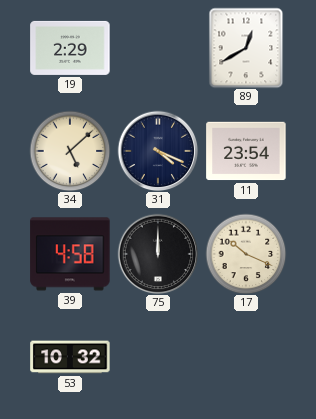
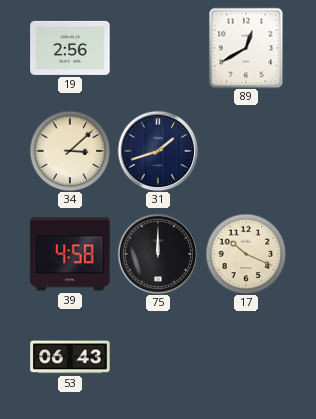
19: 2:29 -> 2:56 (70, 48)
34: 5:08 -> 3:08 (70, 151)
31: 4:19 -> 1:42 (158, 151)
11: 23:54 -> none (246, 151)
53: 10:32 -> 06:43 (70, 357)
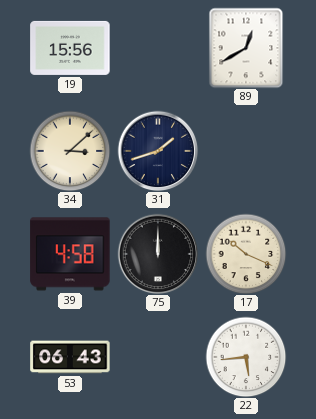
19: 2:56 -> 15:56 (70, 48)
22: none -> 5:44 (246, 357)
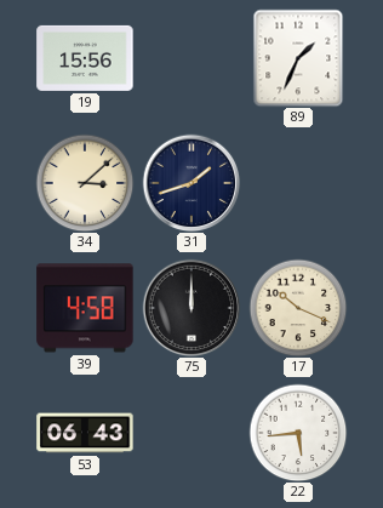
89: 12:40 -> 1:34 (298, 58)
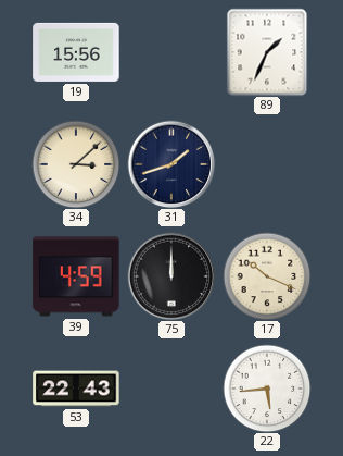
39: 4:58 -> 4:59 (76, 276)
53: 06:43 -> 22:43 (76, 389)
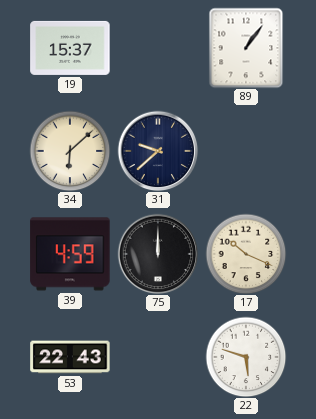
19: 15:56 -> 15:37 (70, 48)
89: 1:34 -> 1:06 (246, 48)
34: 3:08 -> 6:08 (70, 151)
31: 1:42 -> 9:38 (158, 151)
22: 5:44 -> 5:48 (246, 357)
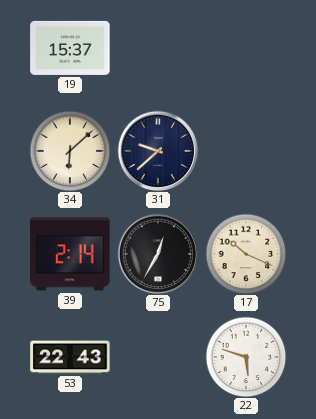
89: 1:06 -> none (246, 48)
39: 4:59 -> 2:14 (70, 254)
75: 12:00 -> 12:35 (158, 254)
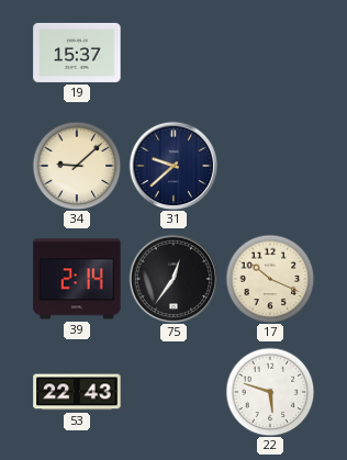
34: 6:08 -> 9:08 (77, 166)
75: 12:35 -> 12:36 (173, 279)
